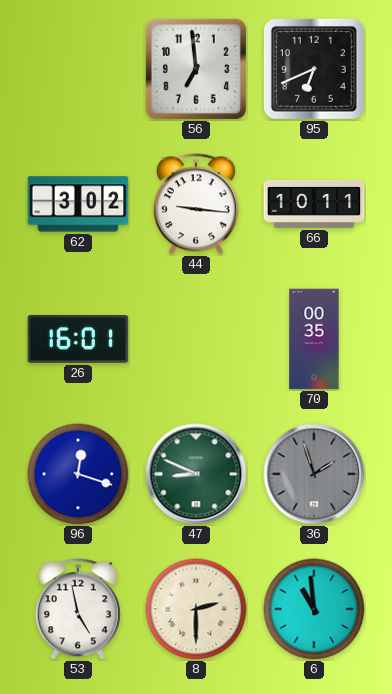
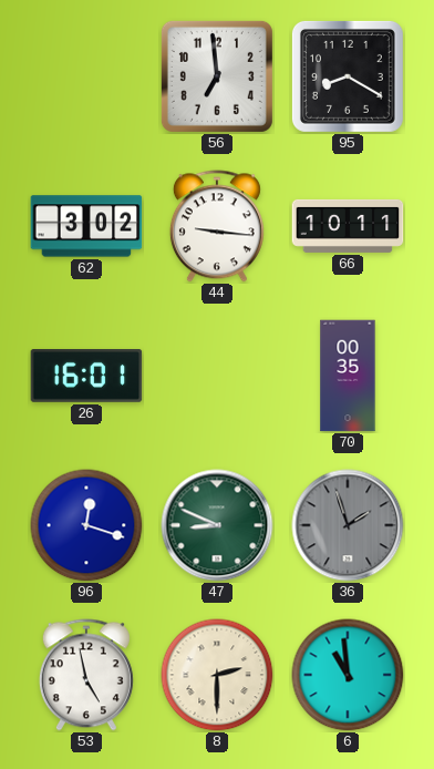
95: 6:41 -> 8:20 (348, 76)
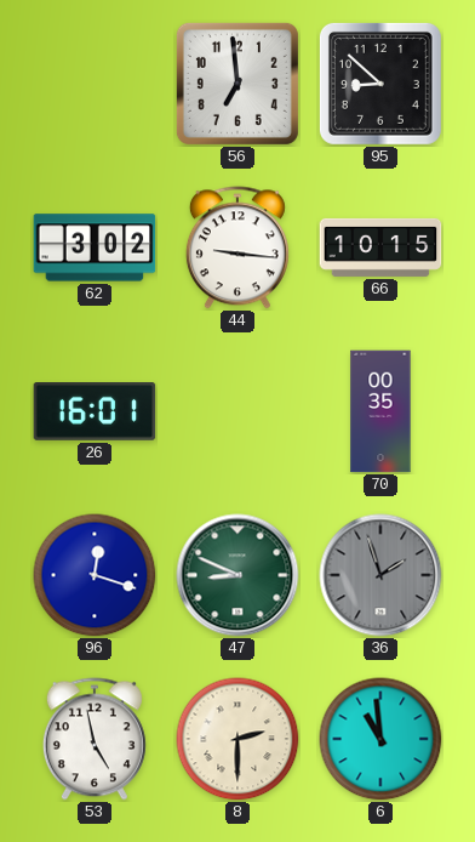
95: 8:20 -> 8:52 (380, 84)
66: 10:11 -> 10:15 (380, 248)
